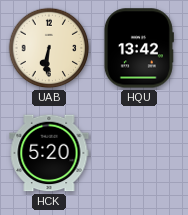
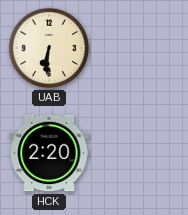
HQU: 13:42 -> none (138, 48)
HCK: 5:20 -> 2:20 (49, 153)
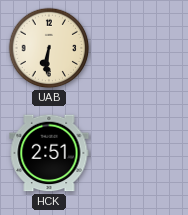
HCK: 2:20 -> 2:51 (49, 153)
